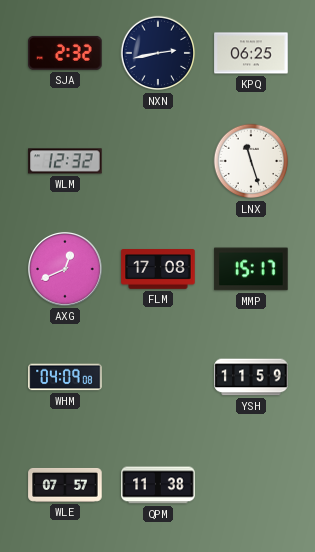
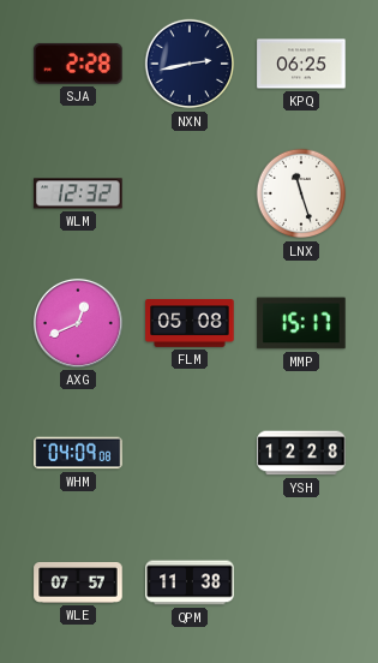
SJA: 2:32 -> 2:28 (78, 64)
FLM: 17:08 -> 05:08 (190, 324)
YSH: 11:59 -> 12:28 (301, 453)
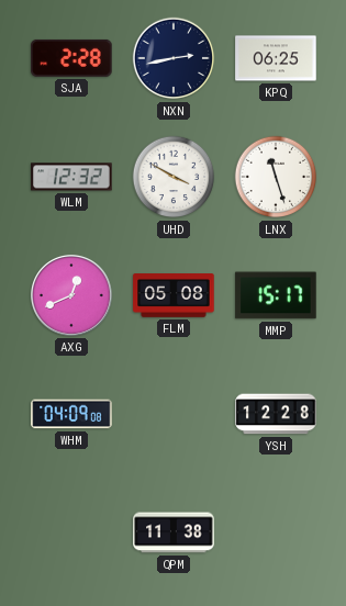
UHD: none -> 3:50 (174, 177)
WLE: 07:57 -> none (78, 583)
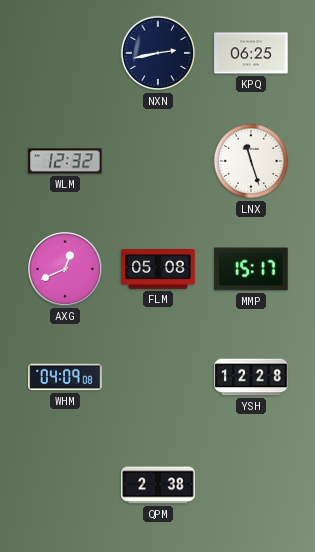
SJA: 2:28 -> none (71, 58)
UHD: 3:50 -> none (174, 177)
QPM: 11:38 -> 2:38 (158, 485)
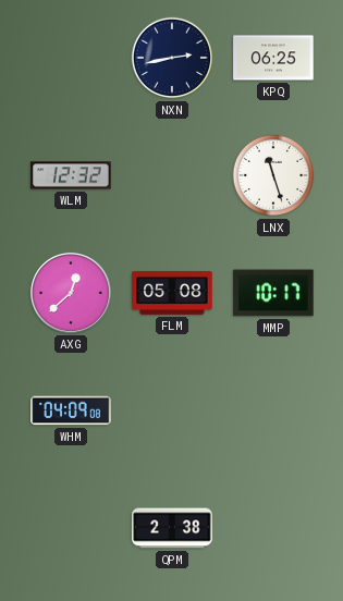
AXG: 12:41 -> 12:38 (71, 293)
MMP: 15:17 -> 10:17 (273, 293)
YSH: 12:28 -> none (251, 377)
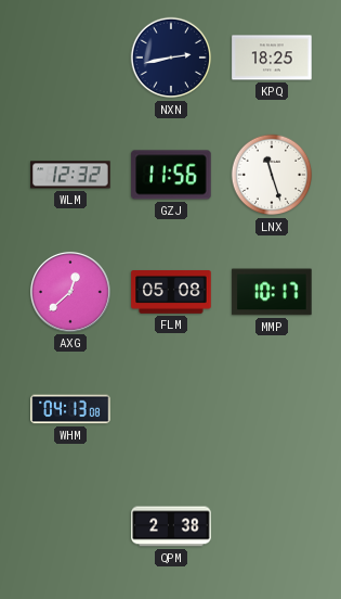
KPQ: 06:25 -> 18:25 (272, 58)
GZJ: none -> 11:56 (171, 175)
WHM: 04:09 -> 04:13 (70, 409)
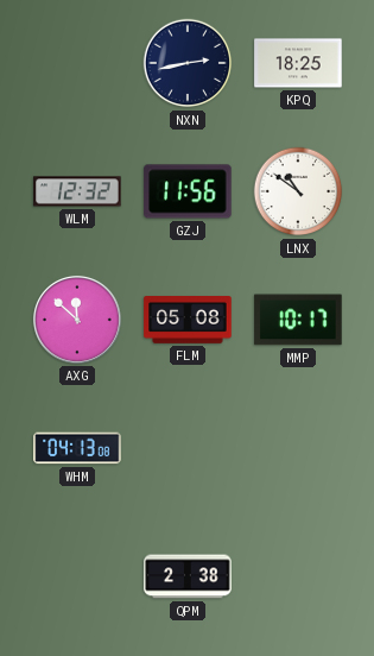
LNX: 11:27 -> 10:51 (298, 191)
AXG: 12:38 -> 11:52 (77, 320)
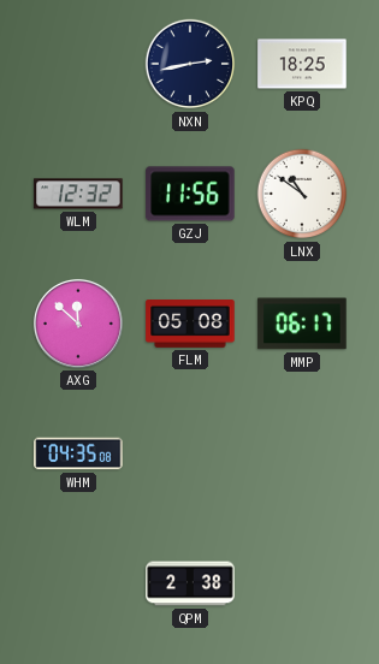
MMP: 10:17 -> 06:17 (302, 324)
WHM: 04:13 -> 04:35 (78, 453)
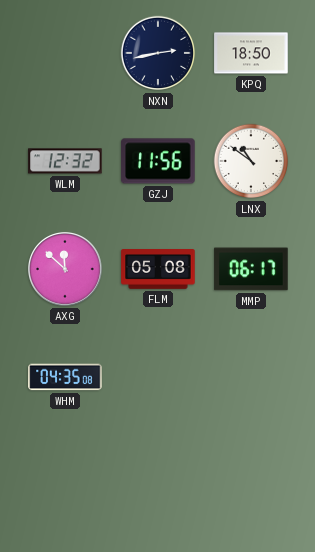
KPQ: 18:25 -> 18:50 (251, 53)
QPM: 2:38 -> none (190, 583)
